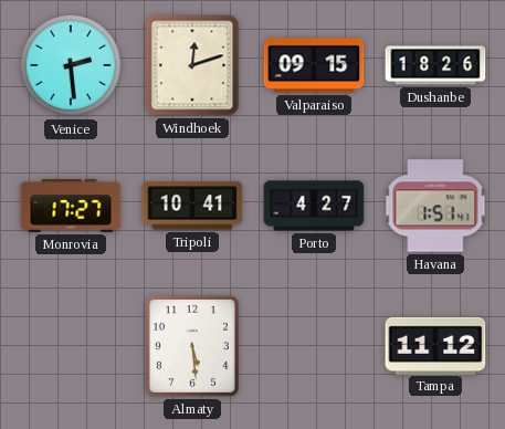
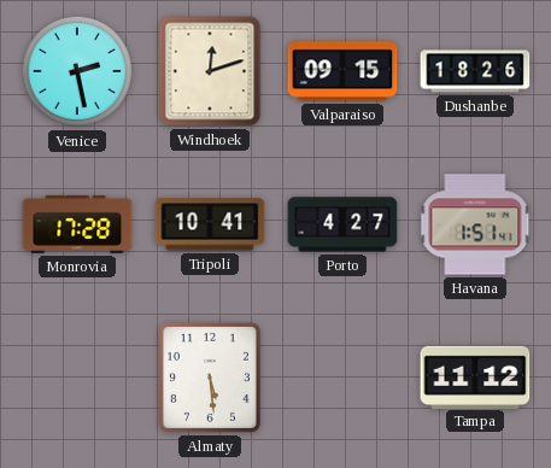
Venice: 2:29 -> 2:28 (77, 71)
Monrovia: 17:27 -> 17:28 (77, 224)
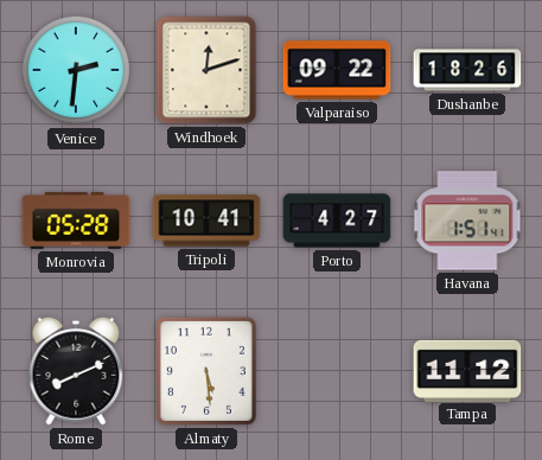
Venice: 2:28 -> 2:31 (76, 70)
Valparaiso: 09:15 -> 09:22 (337, 70)
Monrovia: 17:28 -> 05:28 (76, 221)
Rome: none -> 8:11 (76, 371)
